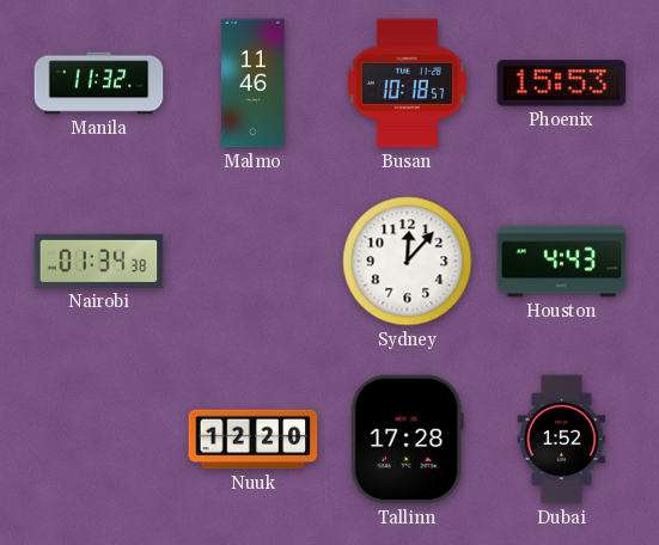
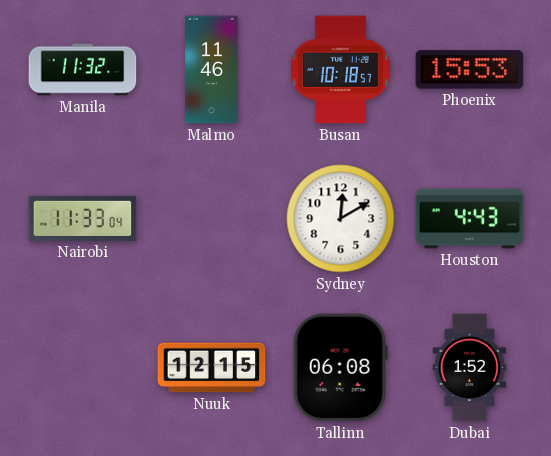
Nairobi: 01:34 -> 11:33 (83, 218)
Sydney: 12:07 -> 12:10 (341, 219)
Nuuk: 12:20 -> 12:15 (212, 368)
Tallinn: 17:28 -> 06:08 (340, 368)
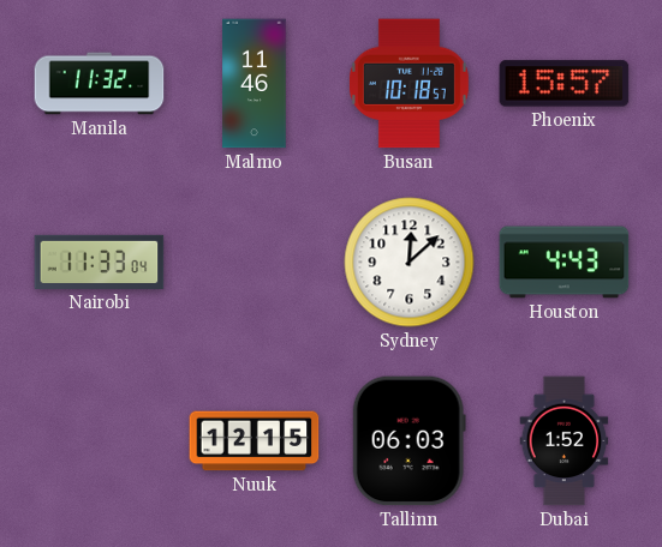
Phoenix: 15:53 -> 15:57 (565, 84)
Sydney: 12:10 -> 12:08 (410, 263)
Tallinn: 06:08 -> 06:03 (408, 441)
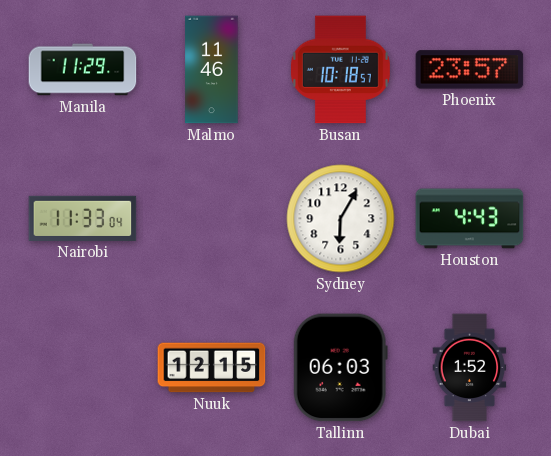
Manila: 11:32 -> 11:29 (83, 70)
Phoenix: 15:57 -> 23:57 (470, 70)
Sydney: 12:08 -> 6:05 (341, 219)
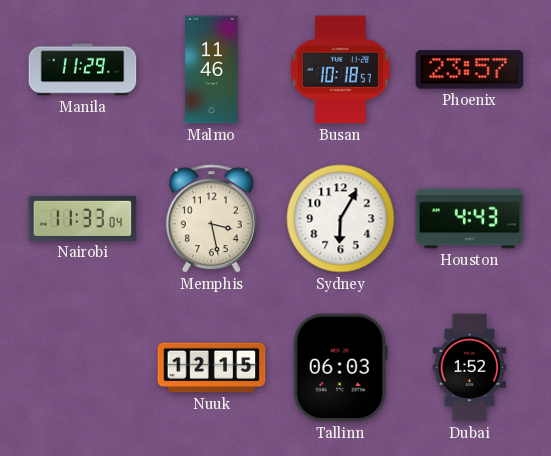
Memphis: none -> 3:28 (211, 219)
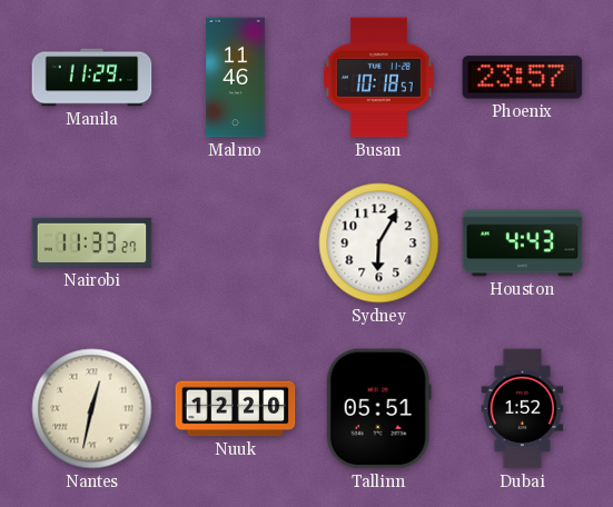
Nairobi: 11:33:04 -> 11:33:27 (92, 242)
Memphis: 3:28 -> none (211, 219)
Nantes: none -> 12:32 (92, 409)
Nuuk: 12:15 -> 12:20 (236, 409)
Tallinn: 06:03 -> 05:51 (378, 409)
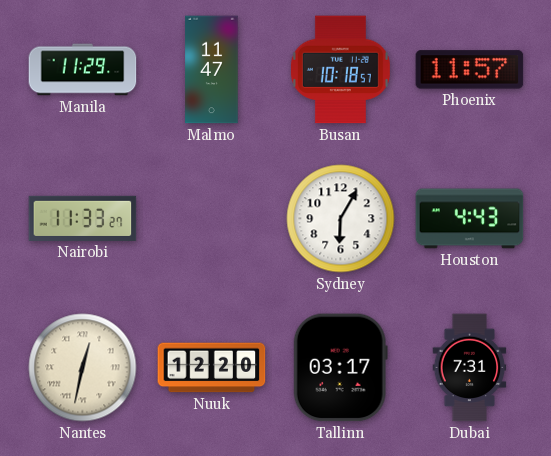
Malmo: 11:46 -> 11:47 (212, 70)
Phoenix: 23:57 -> 11:57 (470, 70)
Tallinn: 05:51 -> 03:17 (340, 368)
Dubai: 1:52 -> 7:31 (470, 368)
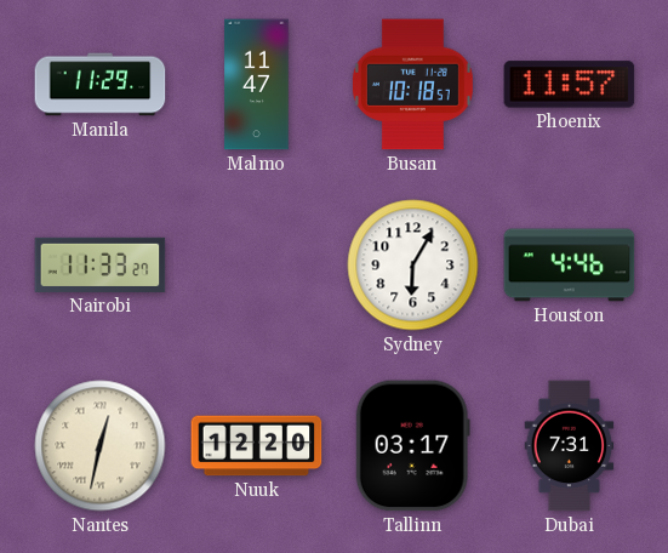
Houston: 4:43 -> 4:46 (570, 266)
